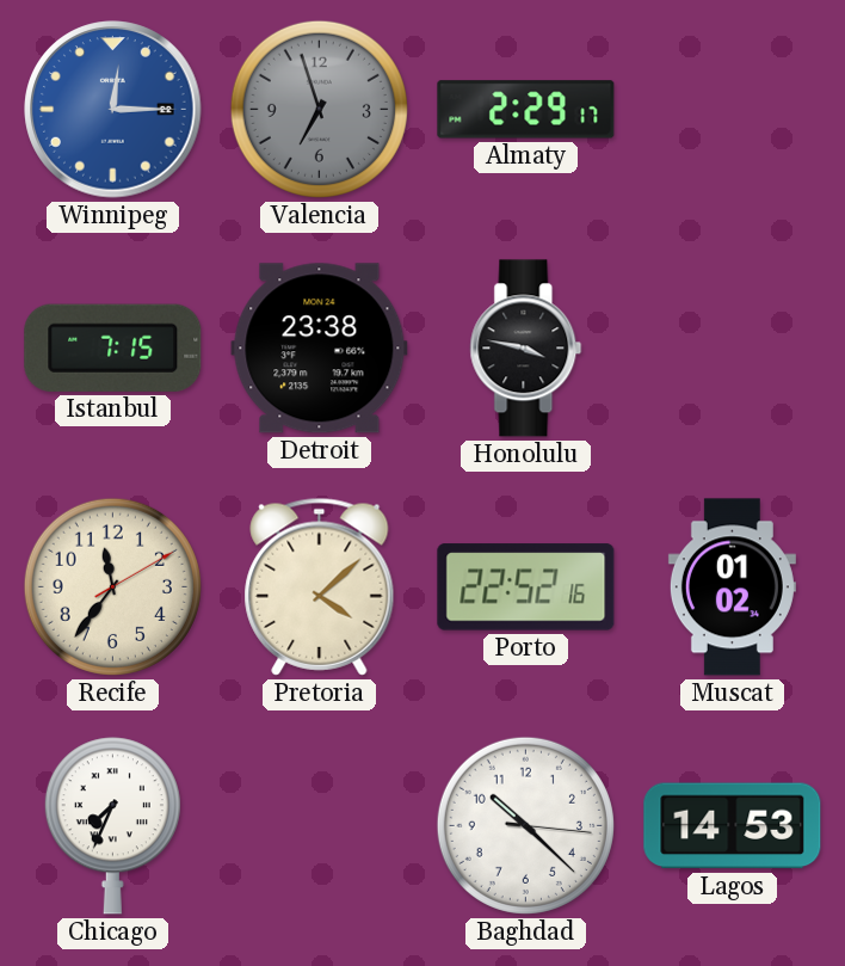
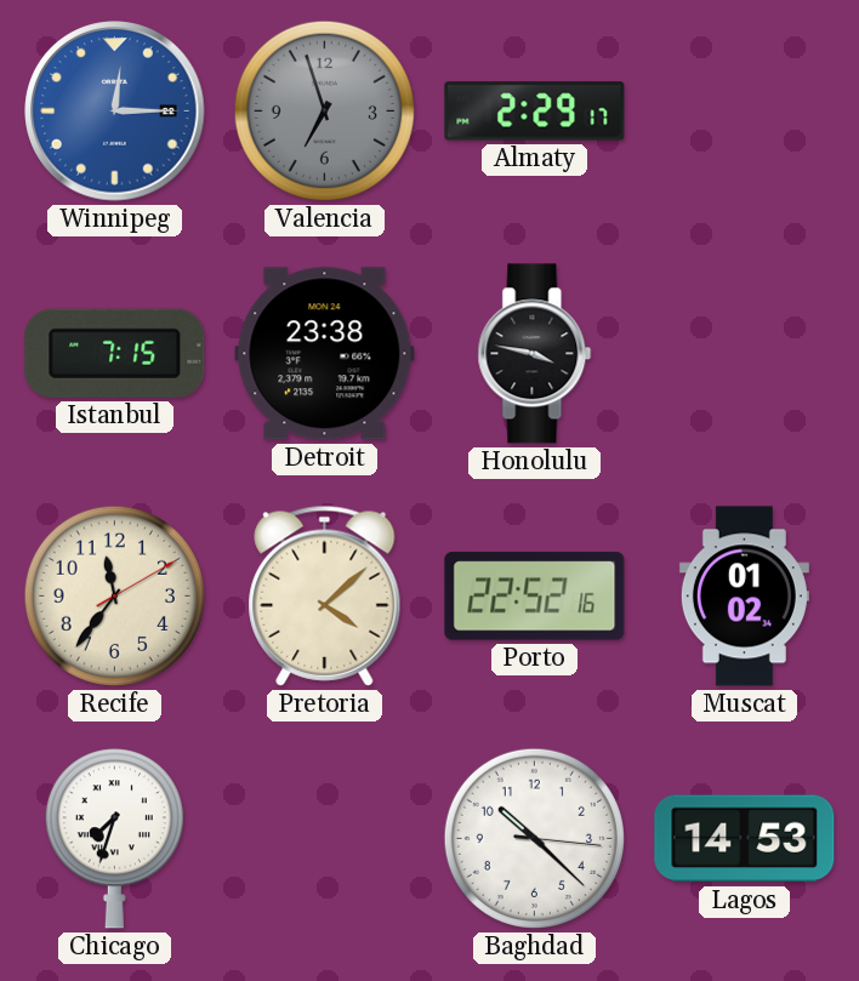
Chicago: 7:34 -> 7:33 (114, 839)
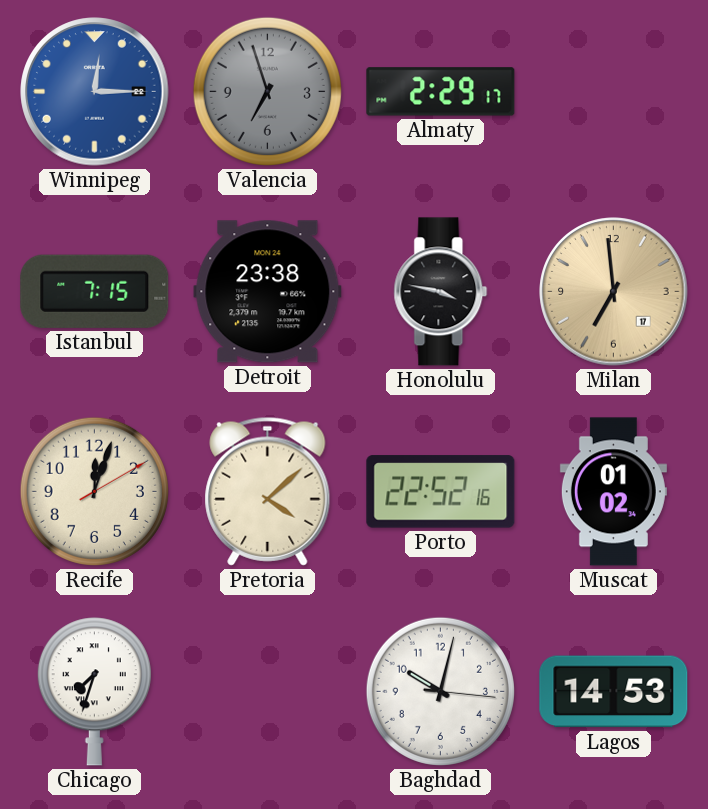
Milan: none -> 6:59 (614, 292)
Recife: 11:36 -> 12:03 (94, 491)
Baghdad: 10:22 -> 10:02 (440, 691)
